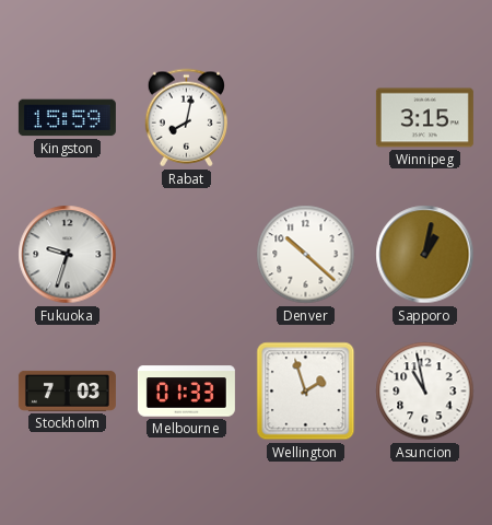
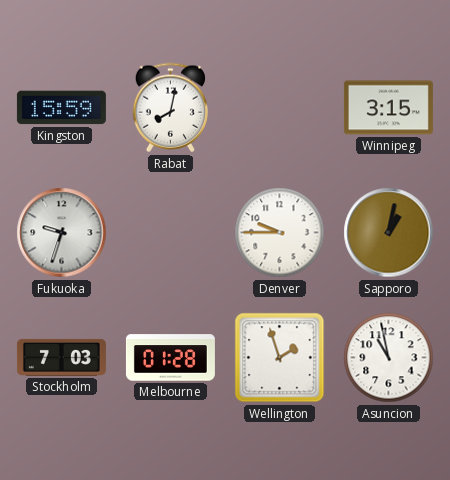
Denver: 10:22 -> 9:45 (280, 233)
Melbourne: 01:33 -> 01:28 (170, 358)
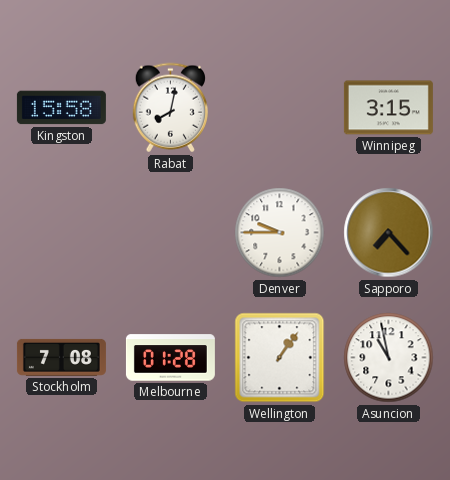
Kingston: 15:59 -> 15:58 (61, 108)
Fukuoka: 9:33 -> none (62, 233)
Sapporo: 1:02 -> 7:23 (389, 233)
Stockholm: 7:03 -> 7:08 (61, 357)
Wellington: 1:57 -> 1:06 (280, 358)
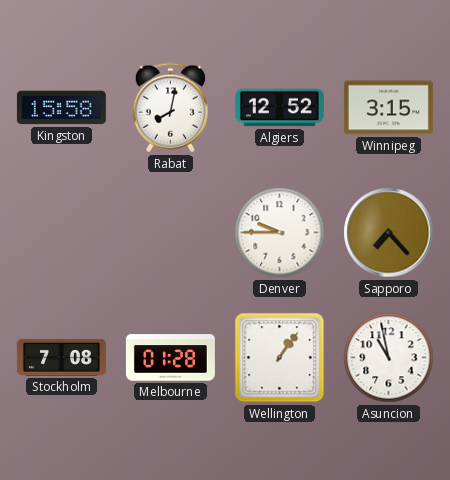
Algiers: none -> 12:52 (279, 108)
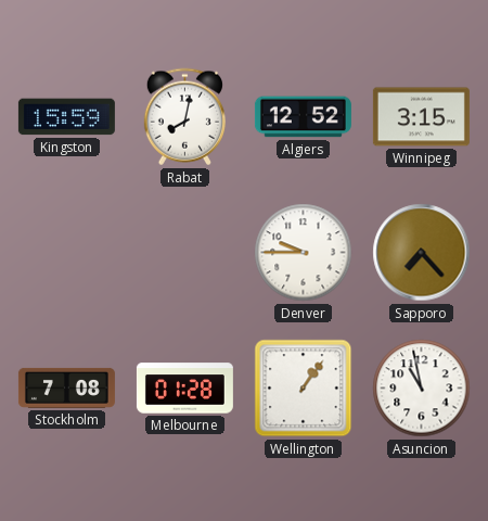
Kingston: 15:58 -> 15:59 (66, 117)
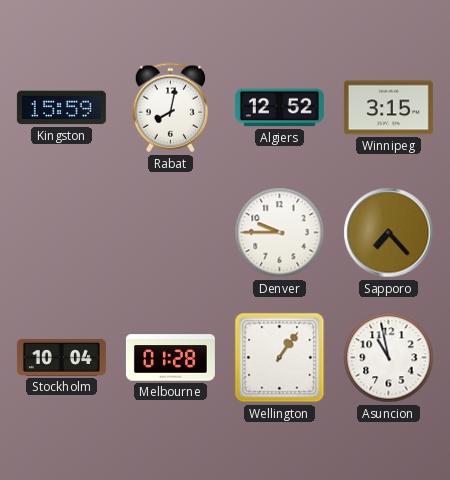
Stockholm: 7:08 -> 10:04 (61, 357)
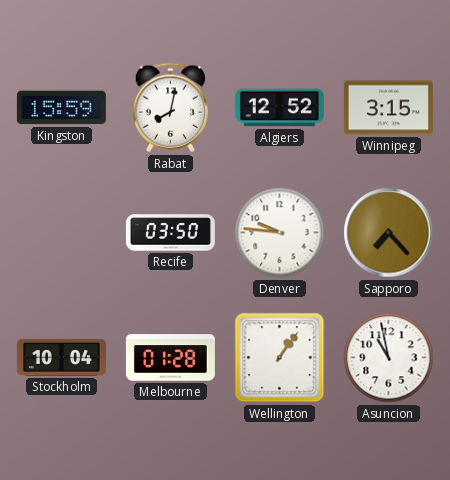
Recife: none -> 03:50 (170, 233)
Denver: 9:45 -> 9:46 (280, 233)
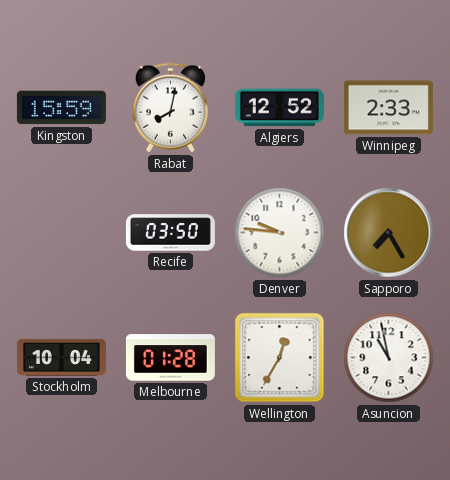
Winnipeg: 3:15 -> 2:33 (388, 108)
Sapporo: 7:23 -> 7:25 (389, 233)
Wellington: 1:06 -> 12:35 (280, 358)
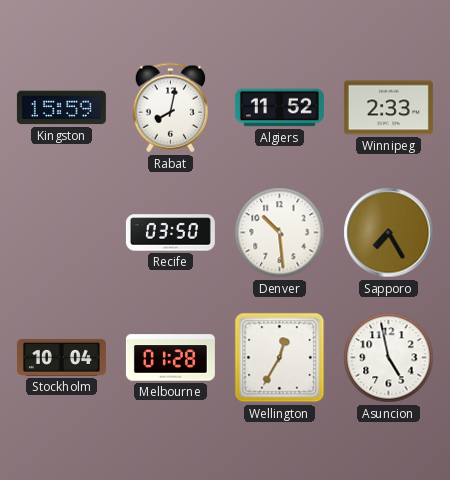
Algiers: 12:52 -> 11:52 (279, 108)
Denver: 9:46 -> 10:29 (280, 233)
Asuncion: 10:58 -> 4:58 (389, 358)
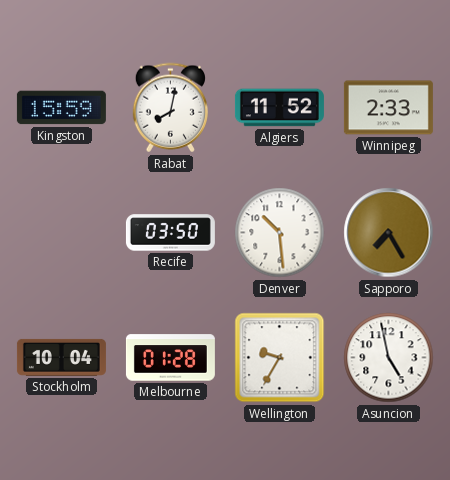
Wellington: 12:35 -> 9:35 (280, 358)
